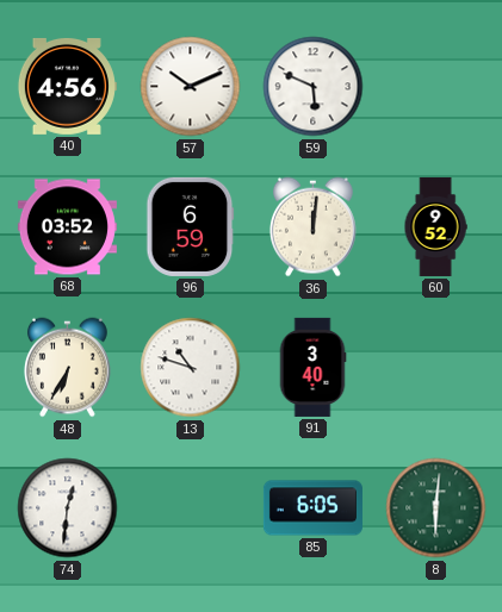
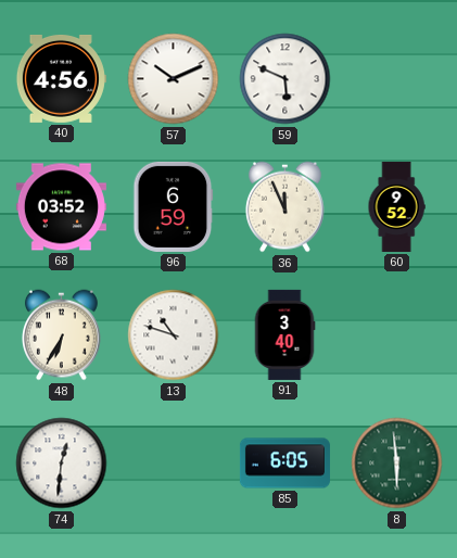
36: 12:01 -> 11:56 (284, 207)
8: 6:01 -> 5:59 (397, 464)
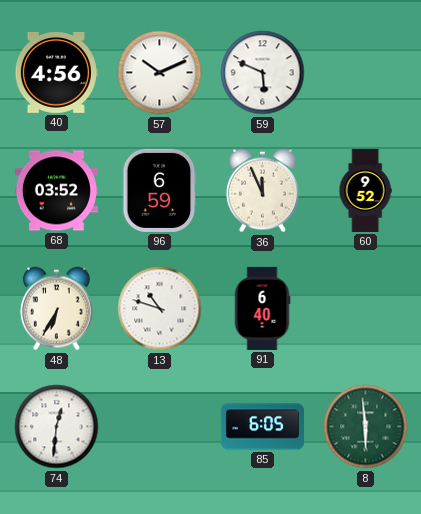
91: 3:40 -> 6:40 (262, 308)
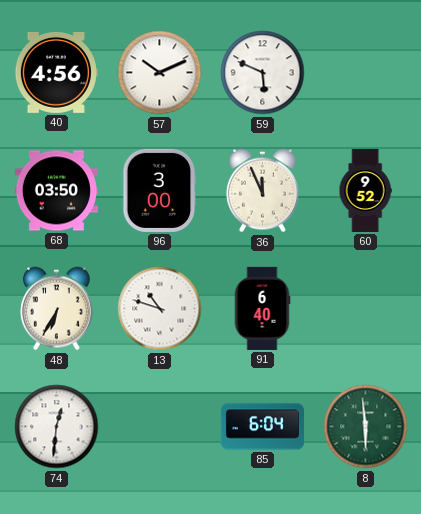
68: 03:52 -> 03:50 (56, 191)
96: 6:59 -> 3:00 (160, 190)
85: 6:05 -> 6:04 (262, 427)
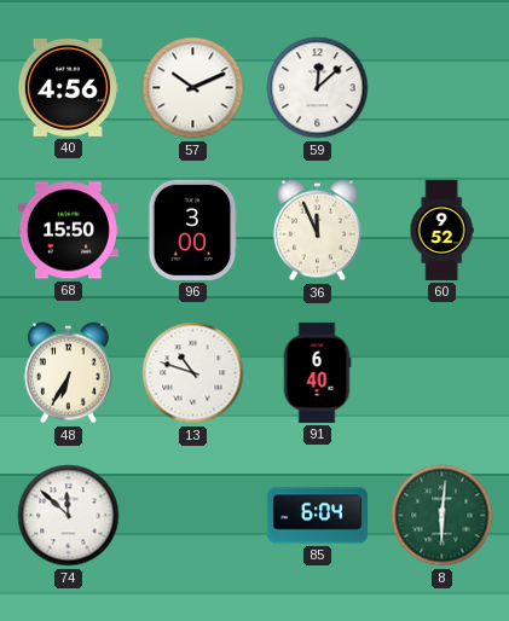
59: 5:49 -> 12:08 (318, 88)
68: 03:50 -> 15:50 (68, 231)
74: 12:31 -> 11:52 (69, 516)
8: 5:59 -> 6:01 (443, 516)
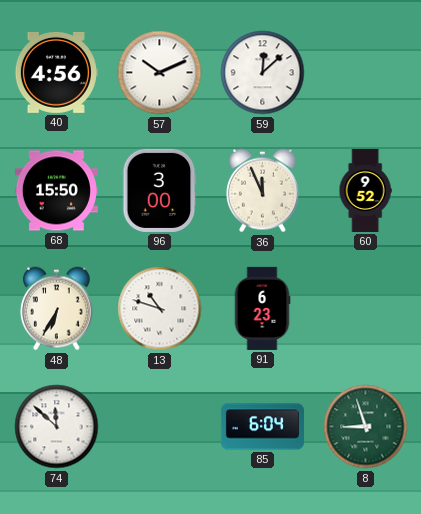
91: 6:40 -> 6:23 (262, 308)
8: 6:01 -> 8:57 (366, 427)
